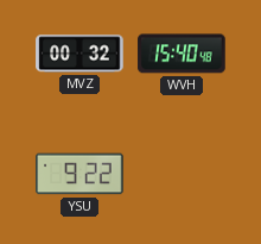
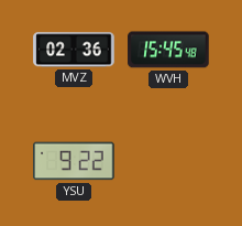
MVZ: 00:32 -> 02:36 (74, 50)
WVH: 15:40 -> 15:45 (168, 50)
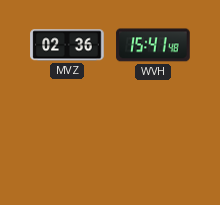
WVH: 15:45 -> 15:41 (153, 45)
YSU: 9:22 -> none (74, 161)
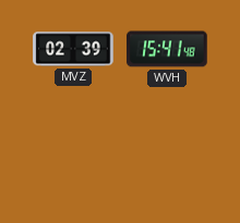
MVZ: 02:36 -> 02:39 (73, 49)
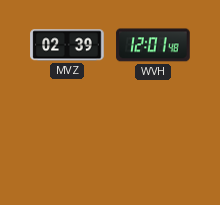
WVH: 15:41 -> 12:01 (153, 45)
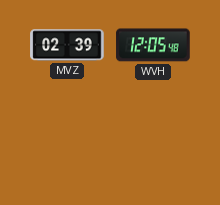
WVH: 12:01 -> 12:05 (153, 45)
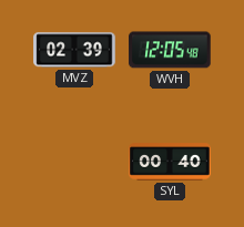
SYL: none -> 00:40 (170, 162)
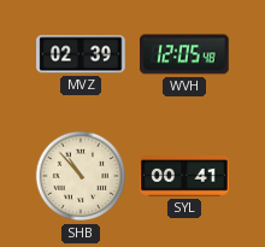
SHB: none -> 10:53 (81, 176)
SYL: 00:40 -> 00:41 (184, 176)
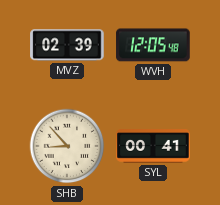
SHB: 10:53 -> 8:53 (67, 146)
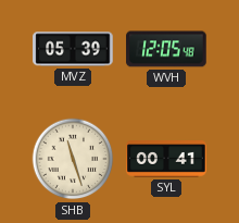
MVZ: 02:39 -> 05:39 (73, 49)
SHB: 8:53 -> 11:27 (73, 159)
